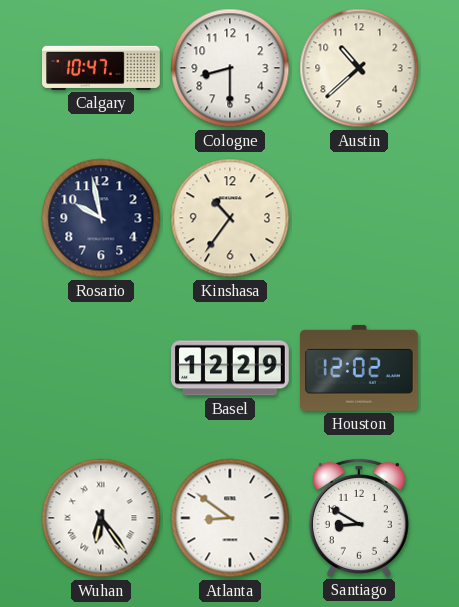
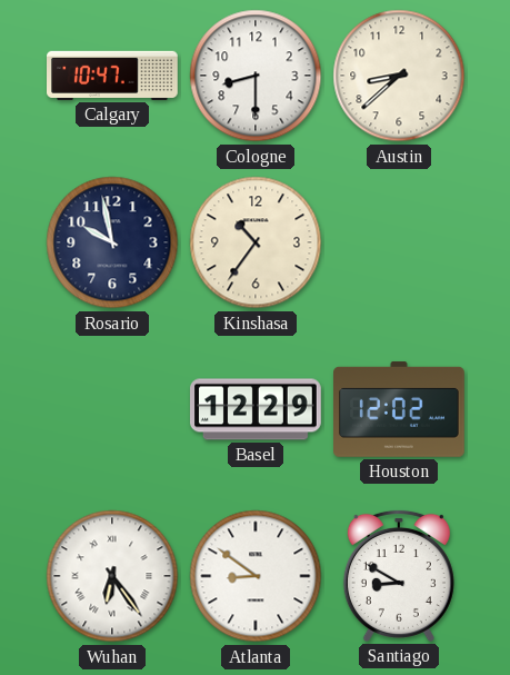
Austin: 10:38 -> 8:38 (399, 76)
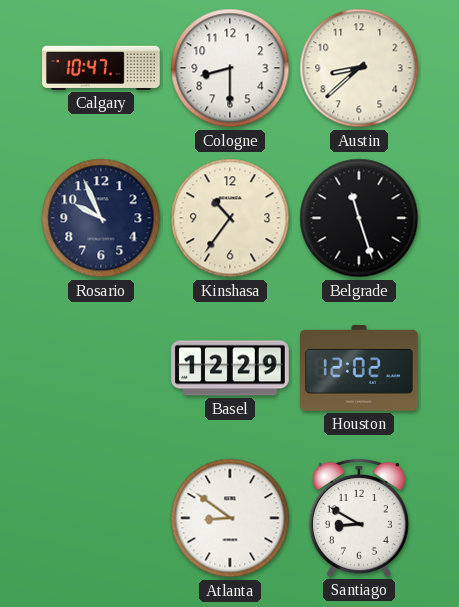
Rosario: 9:58 -> 9:56 (101, 218)
Belgrade: none -> 11:27 (359, 218)
Wuhan: 6:24 -> none (112, 576)
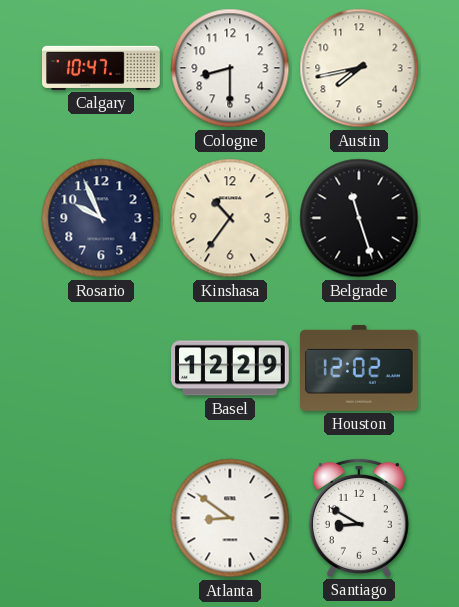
Austin: 8:38 -> 7:43 (359, 68)
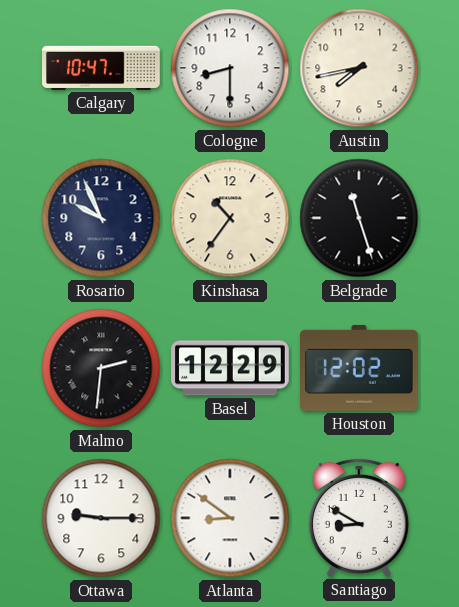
Malmo: none -> 2:31 (101, 368)
Ottawa: none -> 9:15 (101, 518)
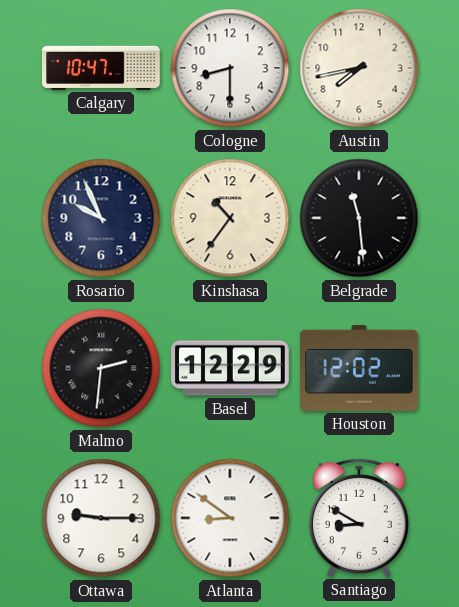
Belgrade: 11:27 -> 11:29 (359, 218)
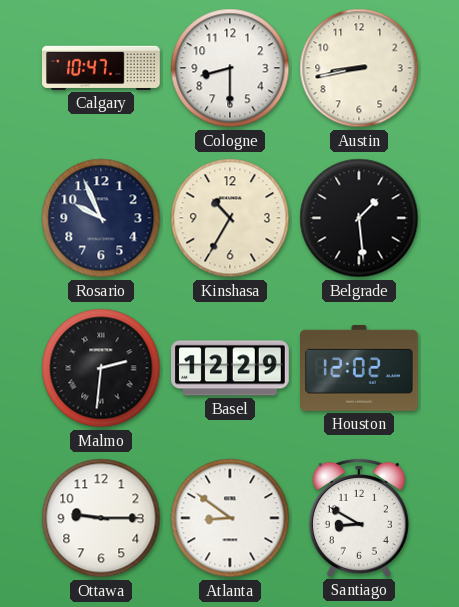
Austin: 7:43 -> 8:43 (359, 68)
Kinshasa: 10:36 -> 10:35 (230, 218)
Belgrade: 11:29 -> 1:29 (359, 218)
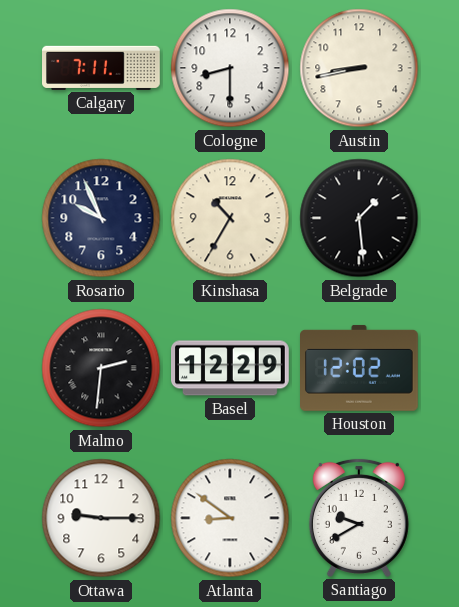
Calgary: 10:47 -> 7:11 (102, 68)
Santiago: 8:50 -> 9:40 (359, 518)
